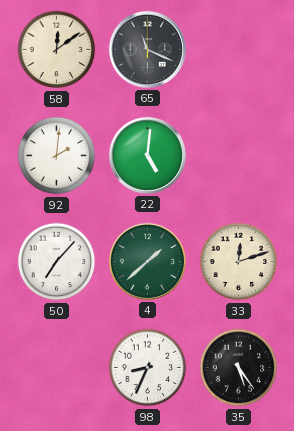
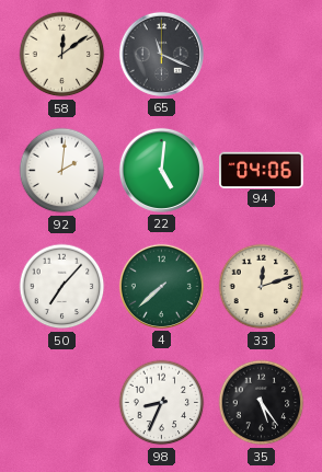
94: none -> 04:06 (262, 170)
4: 1:38 -> 7:38 (161, 286)
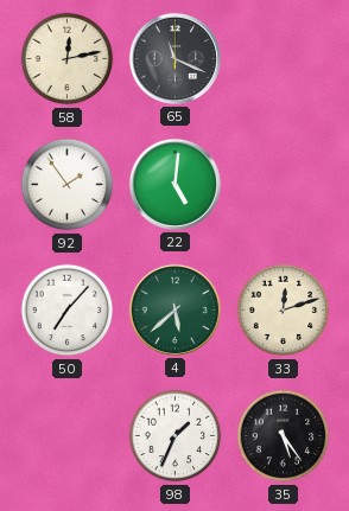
58: 12:09 -> 12:13 (68, 59)
92: 2:01 -> 1:54 (68, 185)
94: 04:06 -> none (262, 170)
4: 7:38 -> 5:38 (174, 309)
98: 8:34 -> 1:34 (176, 436)
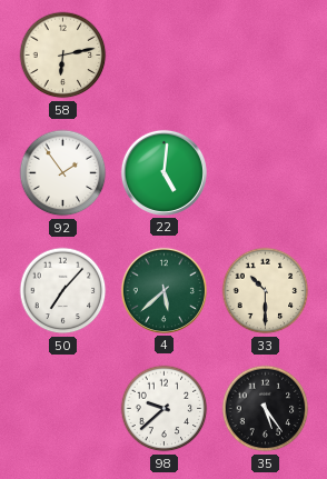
58: 12:13 -> 6:13 (63, 56)
65: 11:19 -> none (174, 58)
33: 12:12 -> 10:30 (266, 291)
98: 1:34 -> 9:38 (165, 409)
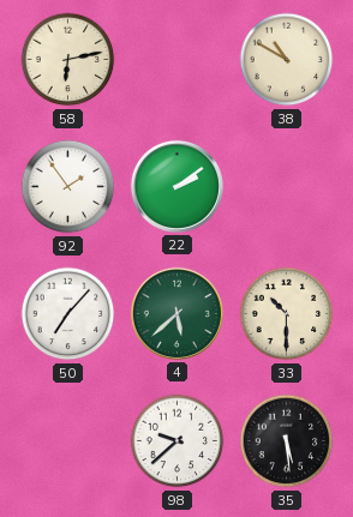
38: none -> 10:50 (287, 60)
22: 5:01 -> 2:09 (176, 186)
35: 5:24 -> 5:29 (287, 441)
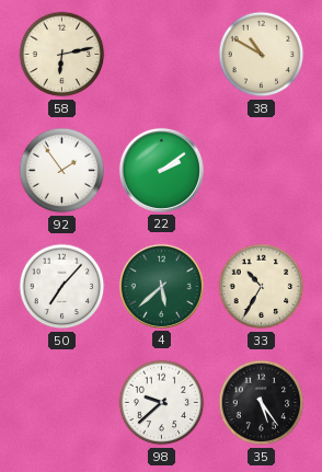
33: 10:30 -> 10:35 (262, 287)
35: 5:29 -> 5:24 (262, 403)
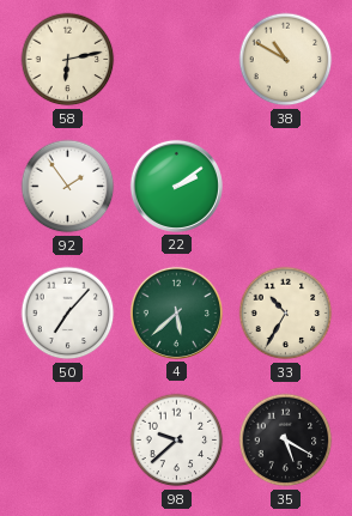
35: 5:24 -> 5:20 (286, 441)
